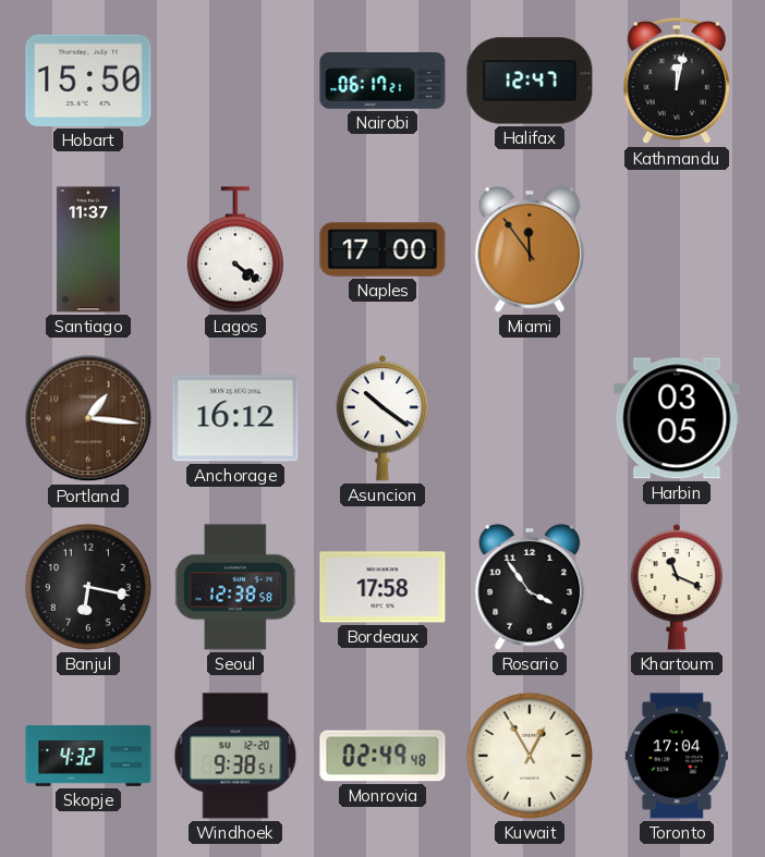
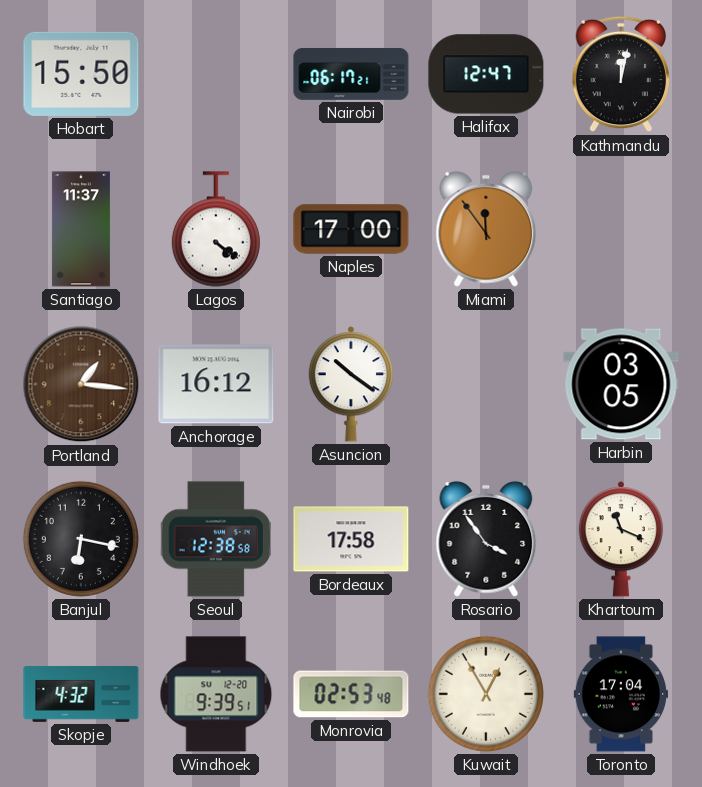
Windhoek: 9:38 -> 9:39 (216, 694)
Monrovia: 02:49 -> 02:53 (351, 694)
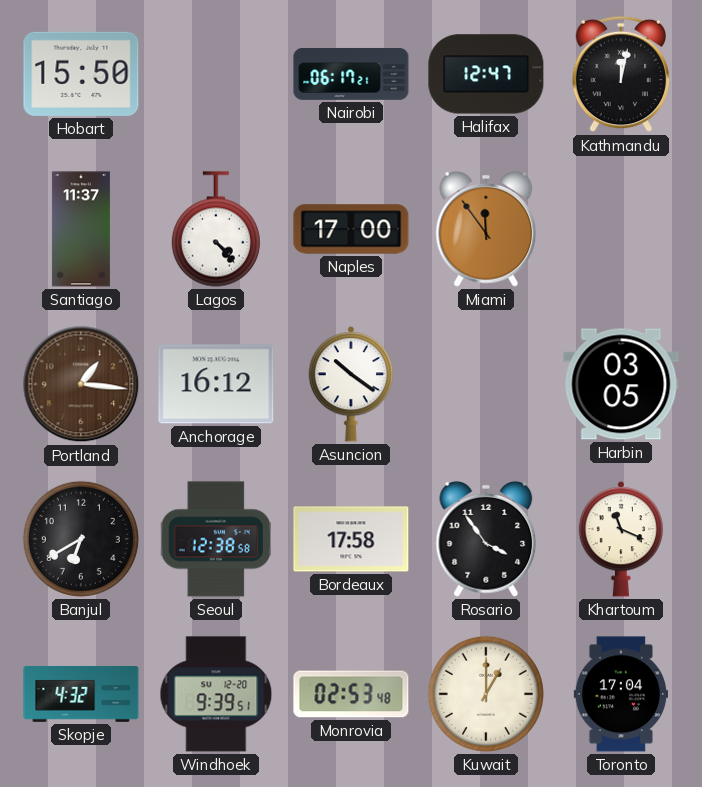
Lagos: 4:21 -> 4:23 (216, 229)
Banjul: 6:17 -> 6:40 (81, 539)
Kuwait: 12:55 -> 1:00 (486, 694)
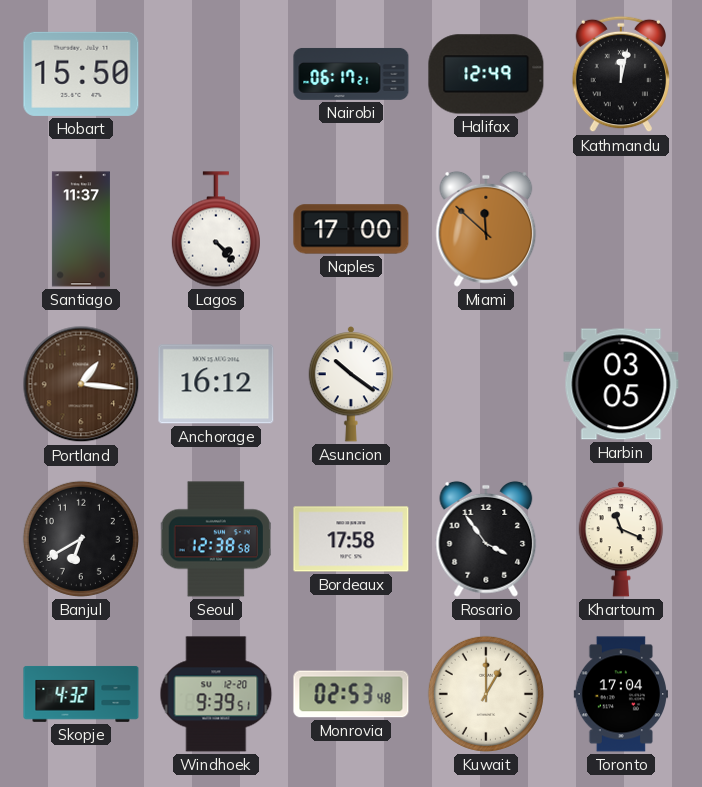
Halifax: 12:47 -> 12:49 (486, 74)
Miami: 11:54 -> 11:52 (486, 229)
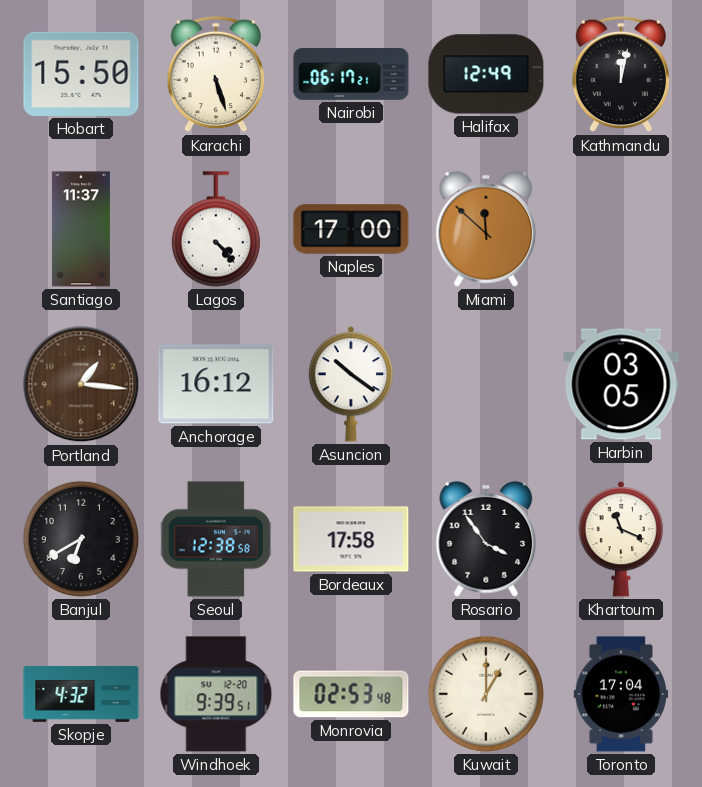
Karachi: none -> 5:27 (216, 74)
